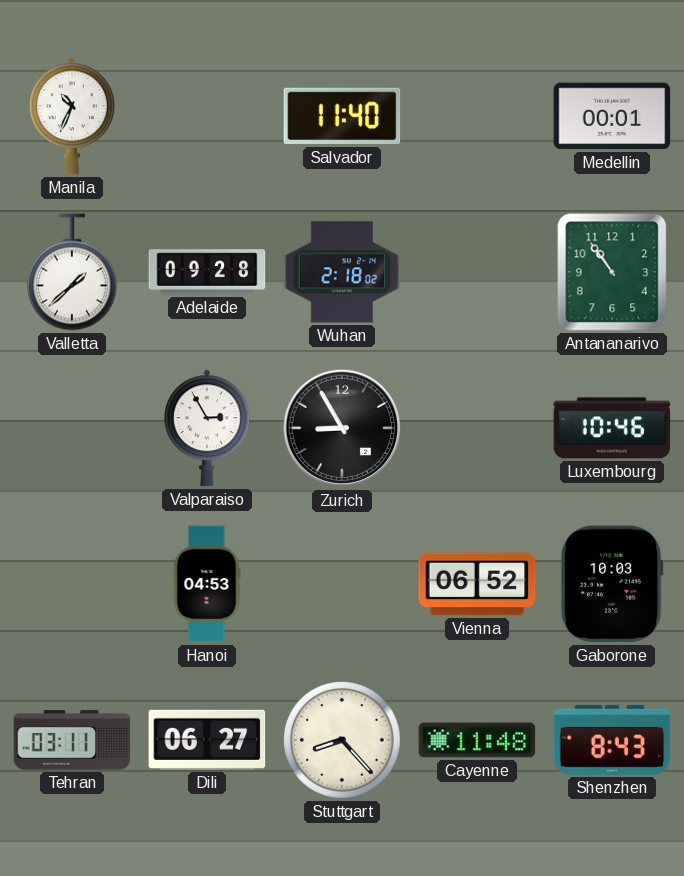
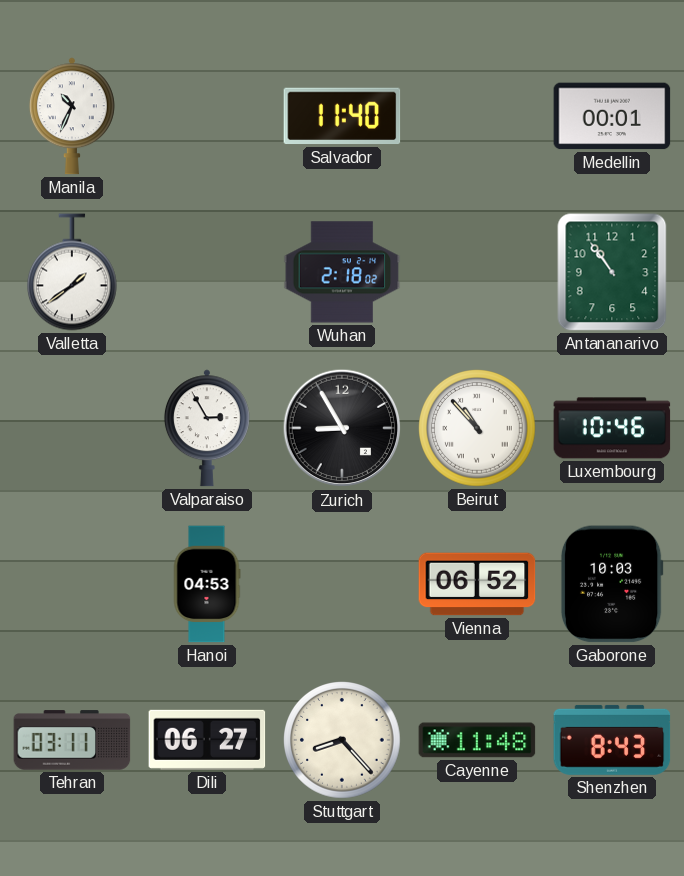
Valletta: 1:38 -> 1:39 (72, 272)
Adelaide: 09:28 -> none (207, 272)
Beirut: none -> 10:53 (478, 429)
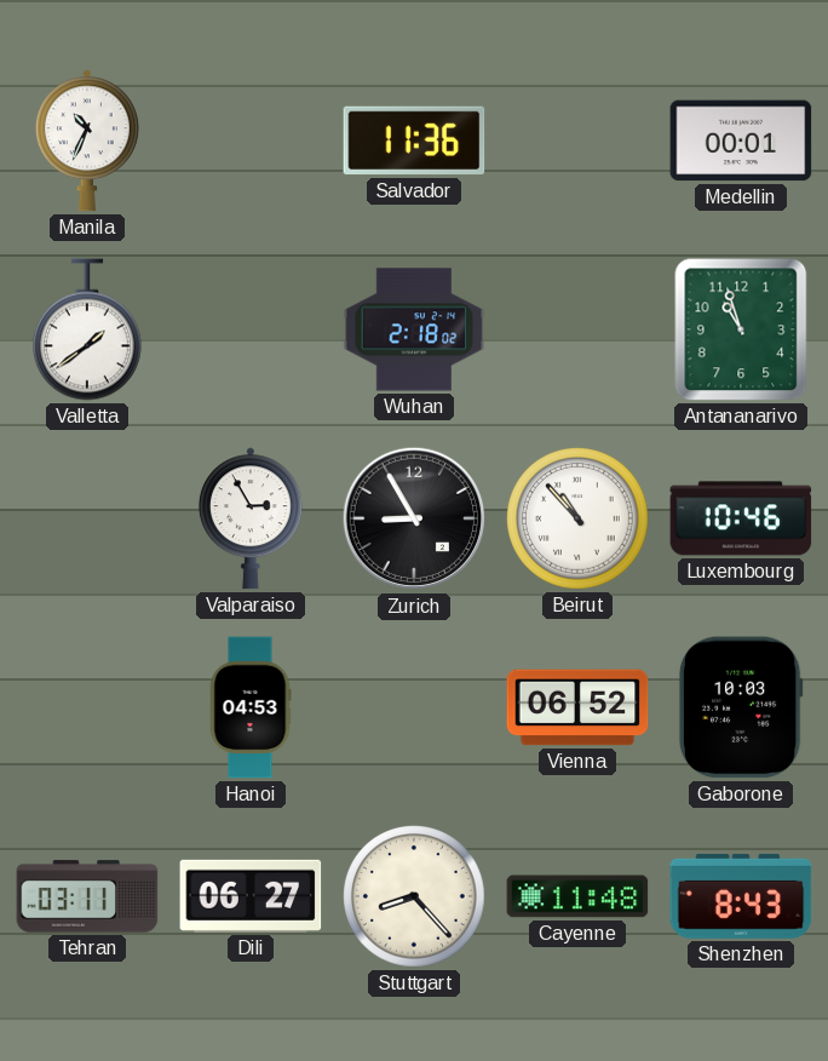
Salvador: 11:40 -> 11:36 (414, 140)
Antananarivo: 10:54 -> 10:57 (741, 329)
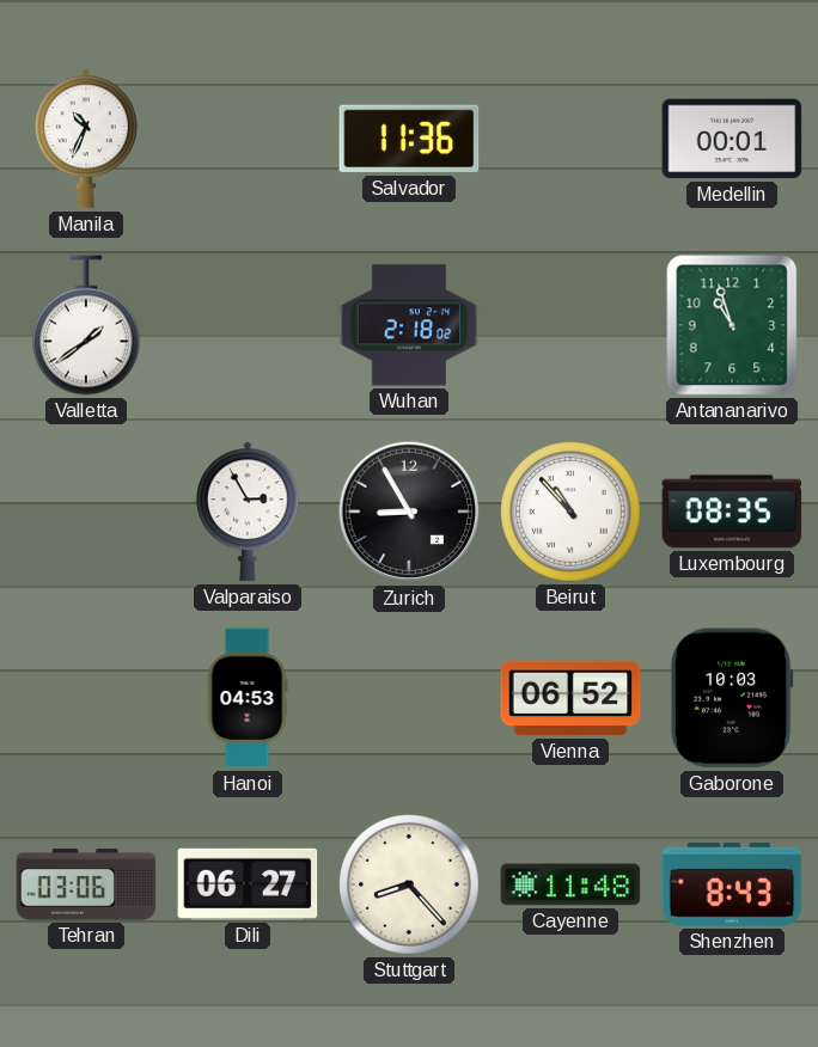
Luxembourg: 10:46 -> 08:35 (732, 512)
Tehran: 03:11 -> 03:06 (86, 884)
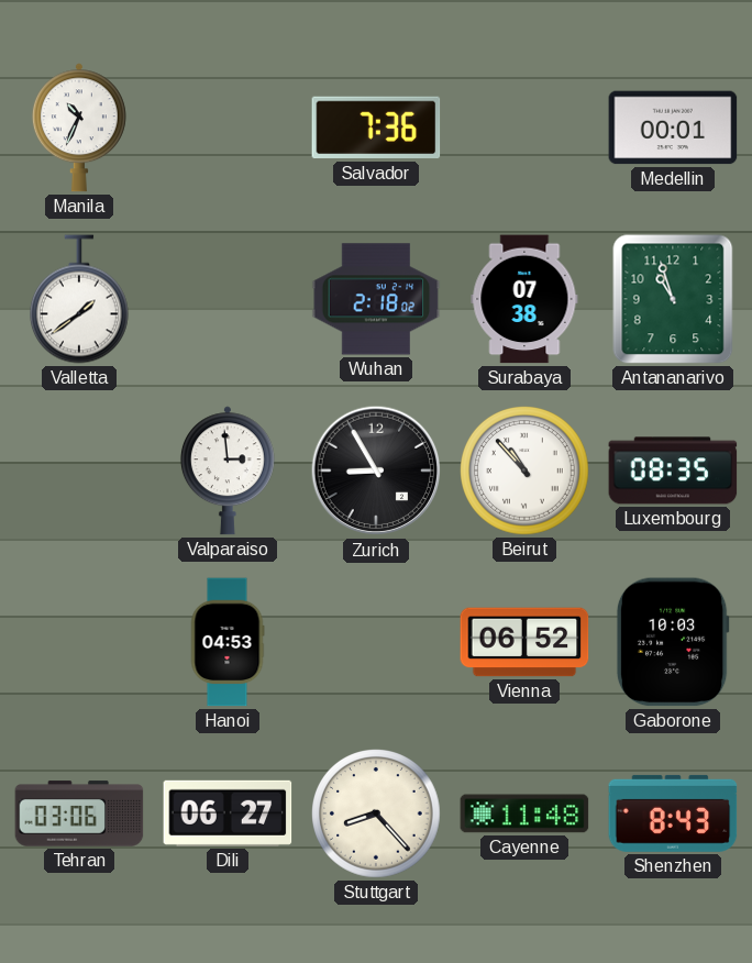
Salvador: 11:36 -> 7:36 (376, 128)
Surabaya: none -> 07:38 (524, 299)
Valparaiso: 2:55 -> 2:59 (228, 471)
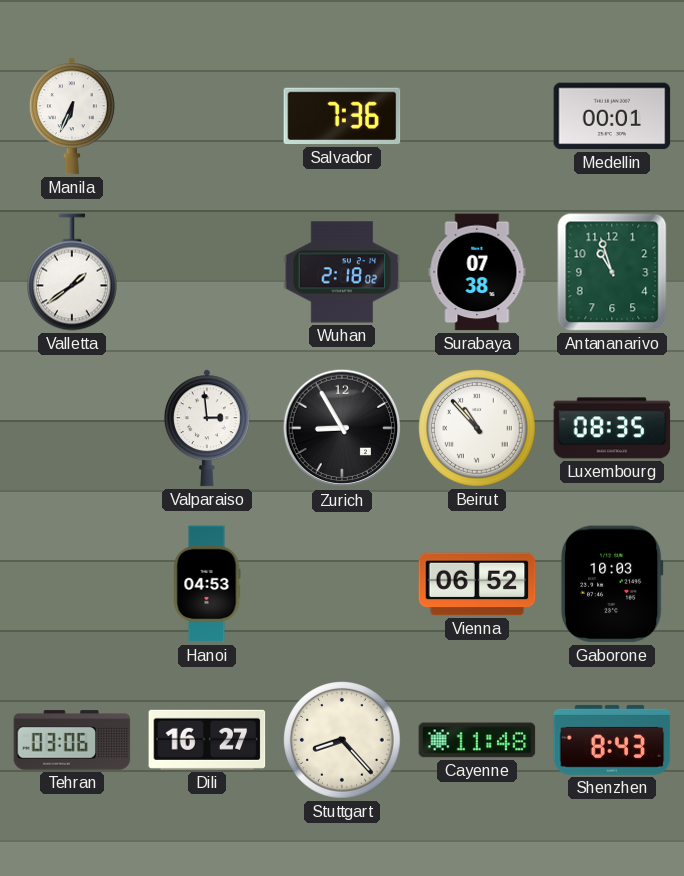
Manila: 10:34 -> 6:34 (72, 116)
Dili: 06:27 -> 16:27 (207, 740)
